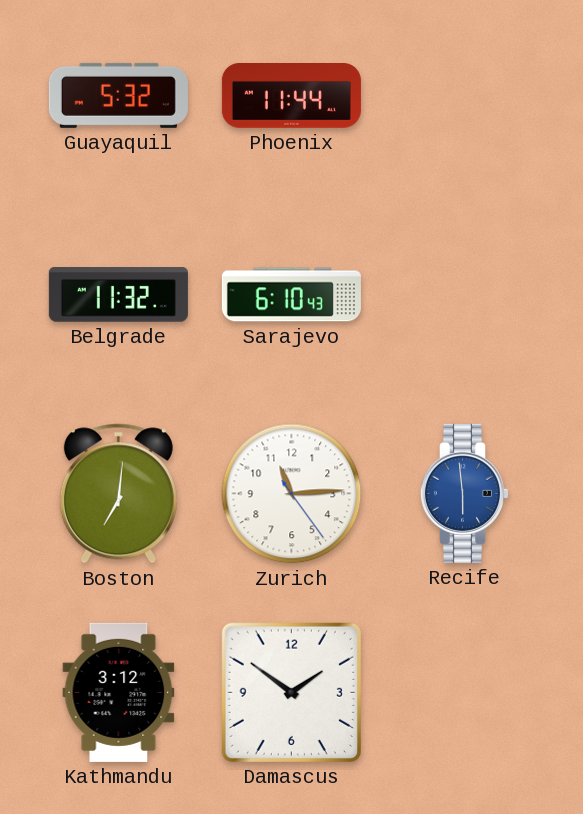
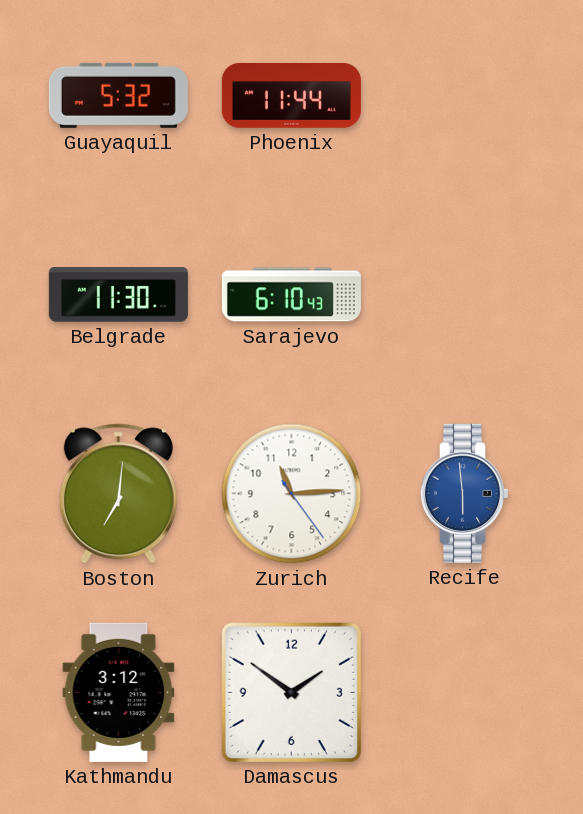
Belgrade: 11:32 -> 11:30 (118, 295)
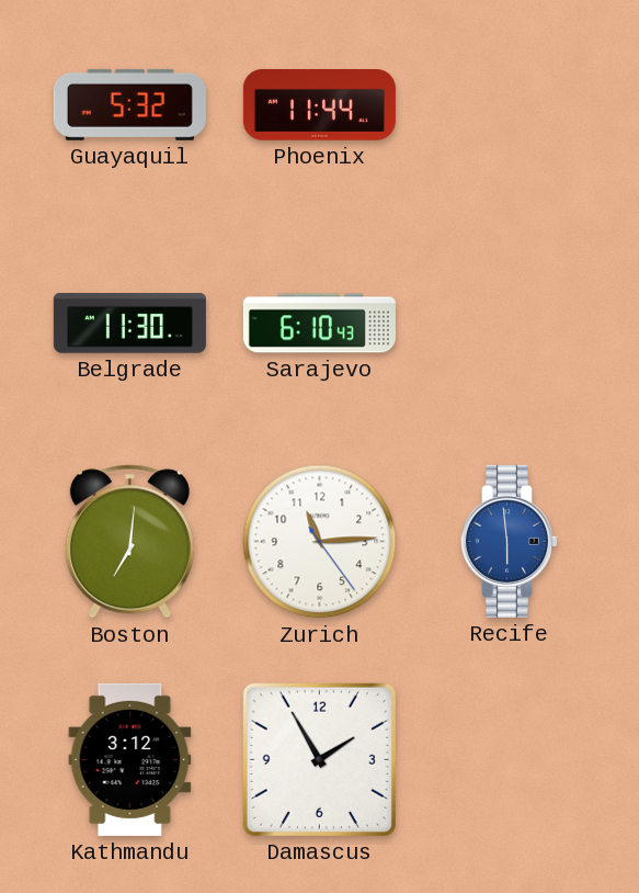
Damascus: 1:51 -> 1:55 (319, 759)
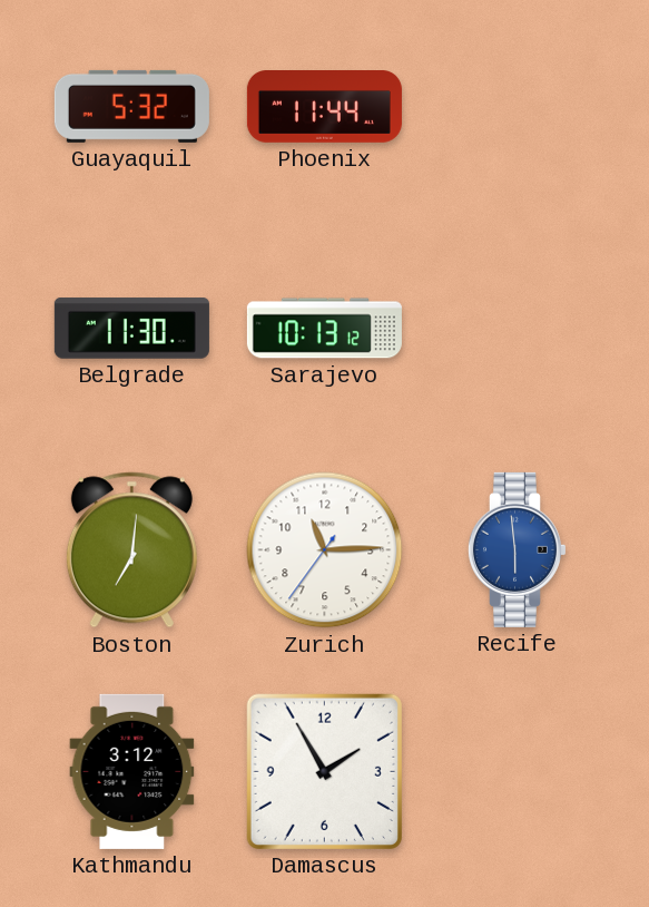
Sarajevo: 6:10 -> 10:13 (324, 329)
Zurich: 11:14:24 -> 11:14:36 (325, 550)
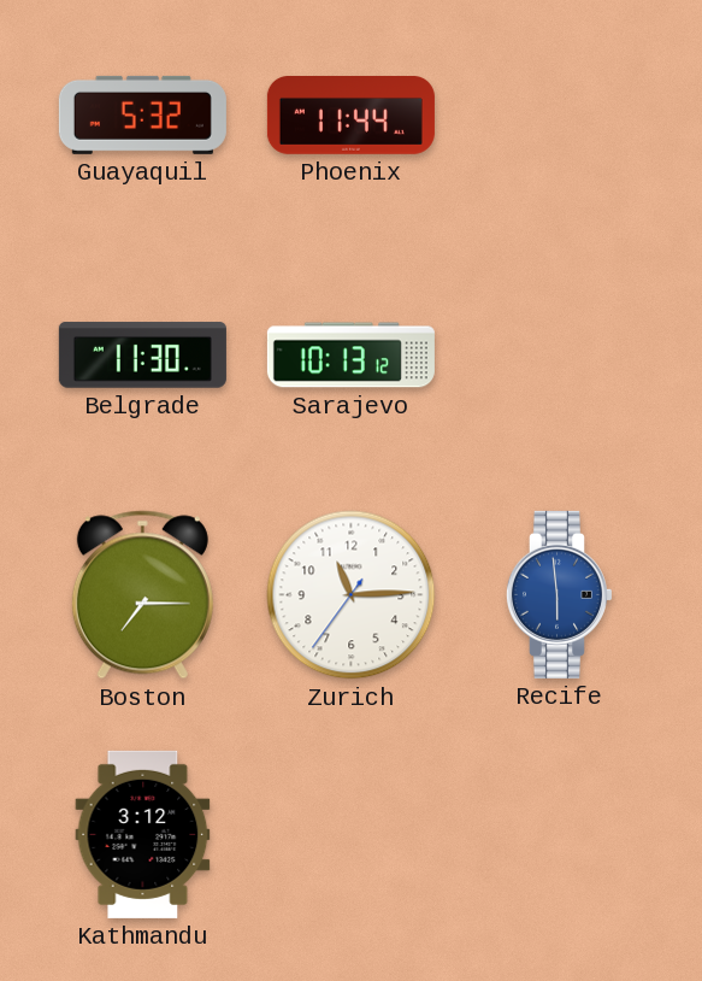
Boston: 7:01 -> 7:15 (142, 595)
Damascus: 1:55 -> none (324, 771)
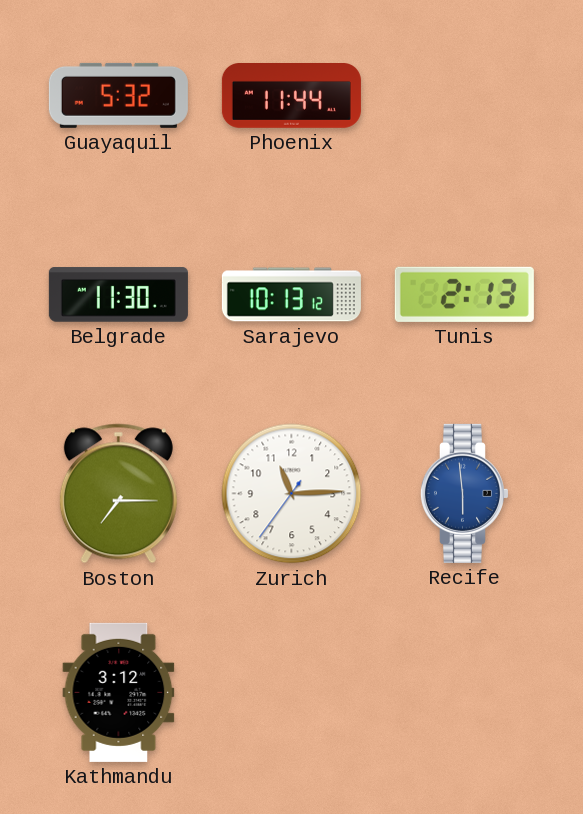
Tunis: none -> 2:13 (464, 294)
